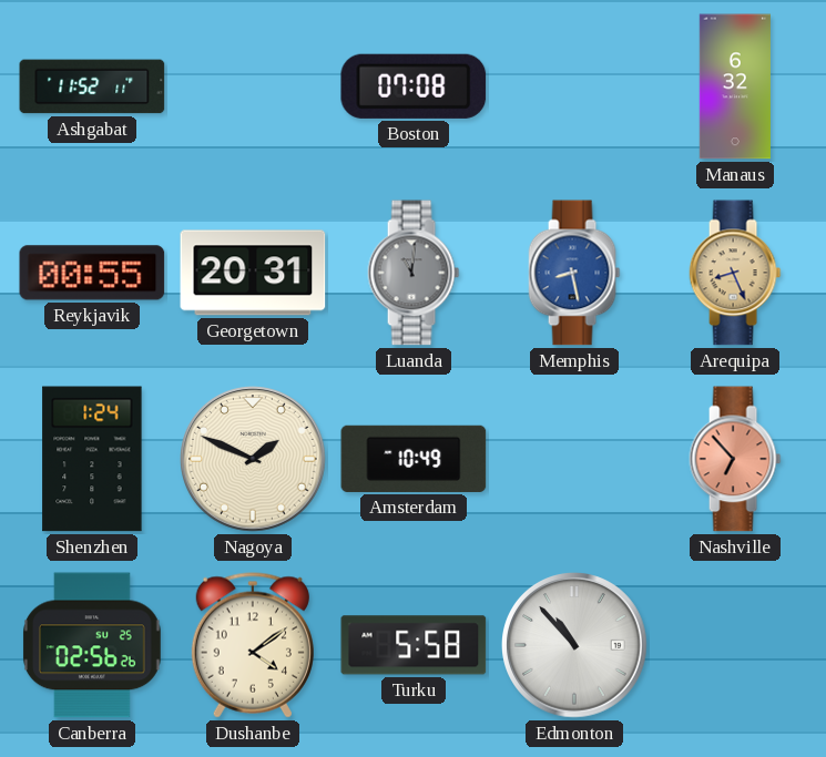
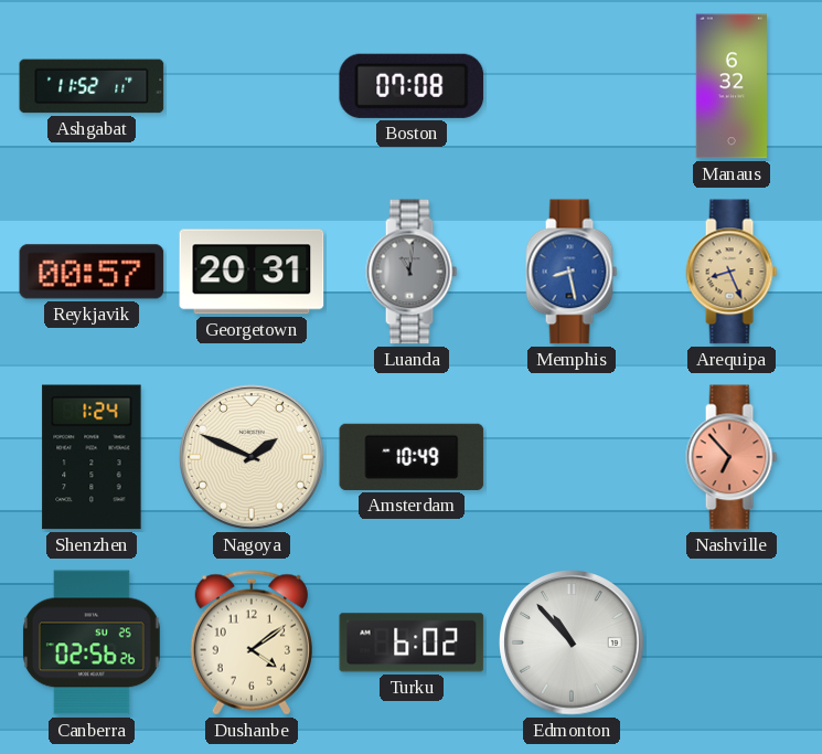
Reykjavik: 00:55 -> 00:57 (92, 272)
Turku: 5:58 -> 6:02 (412, 643)
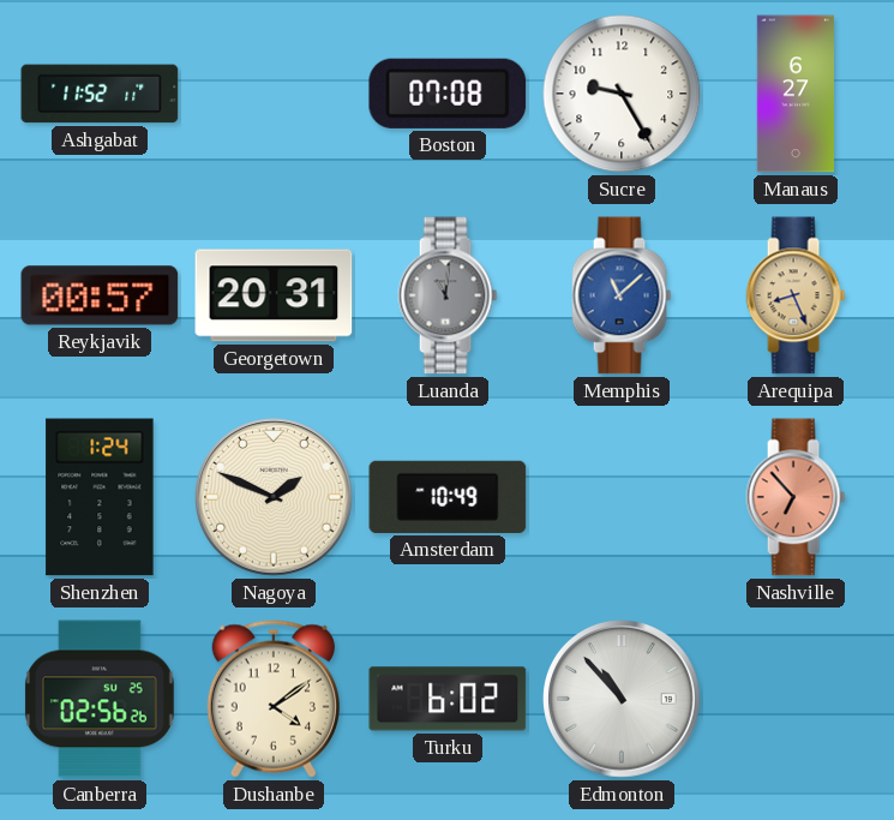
Sucre: none -> 9:25 (622, 94)
Manaus: 6:32 -> 6:27 (796, 94)
Memphis: 8:28 -> 11:08 (622, 295)
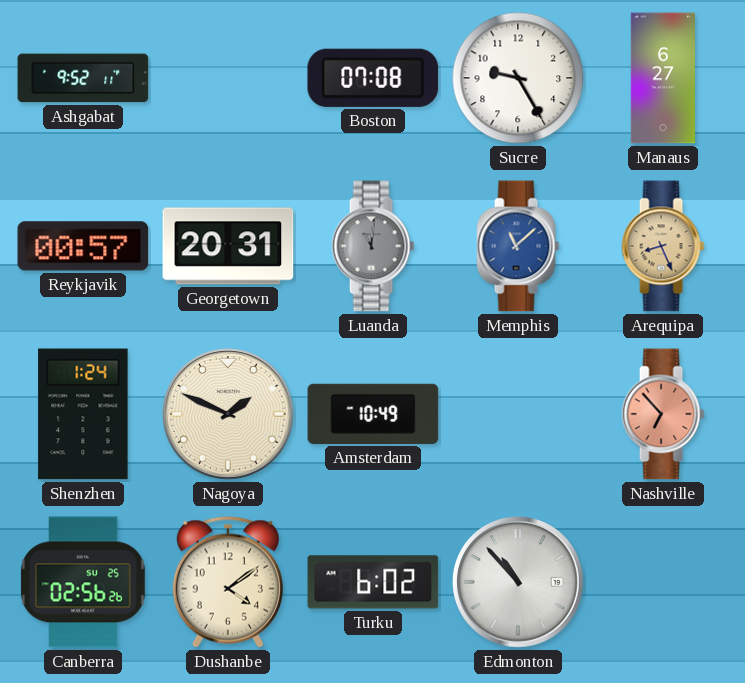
Ashgabat: 11:52 -> 9:52 (83, 78)
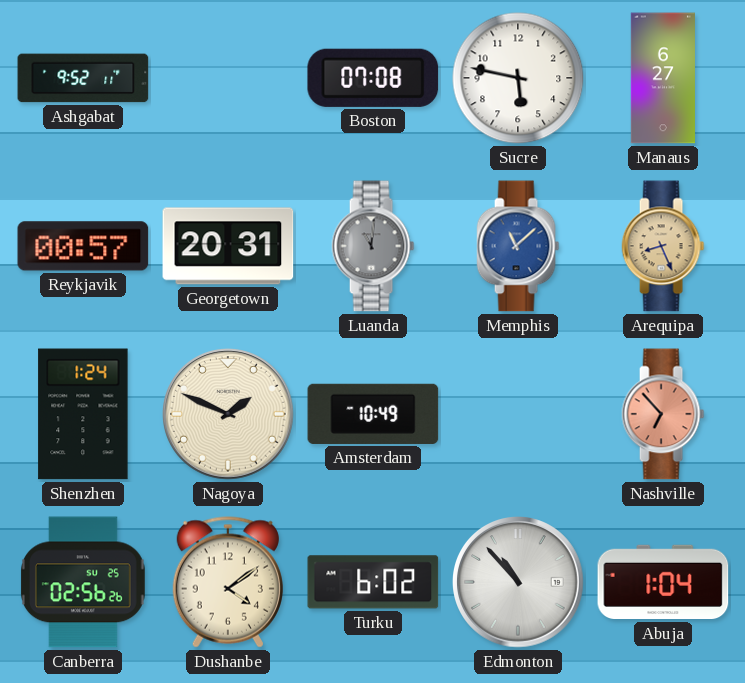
Sucre: 9:25 -> 5:47 (518, 78)
Abuja: none -> 1:04 (663, 582)
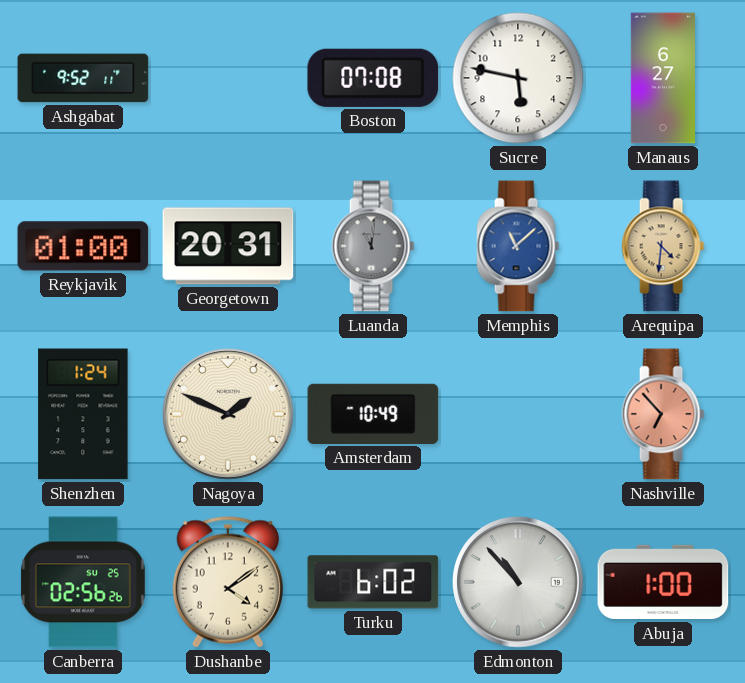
Reykjavik: 00:57 -> 01:00 (83, 246)
Arequipa: 8:26 -> 4:31 (663, 246)
Abuja: 1:04 -> 1:00 (663, 582)
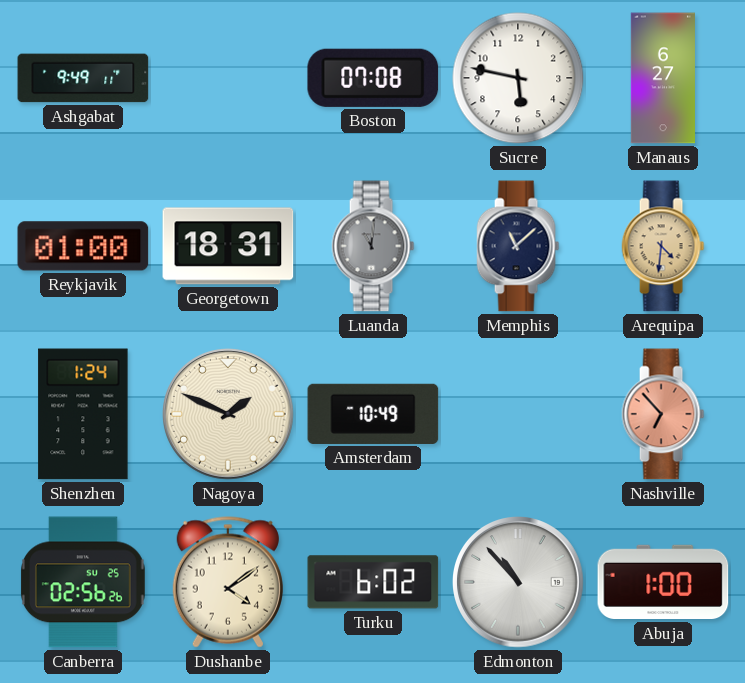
Ashgabat: 9:52 -> 9:49 (83, 78)
Georgetown: 20:31 -> 18:31 (228, 246)
Memphis dial: blue -> navy (518, 246)
